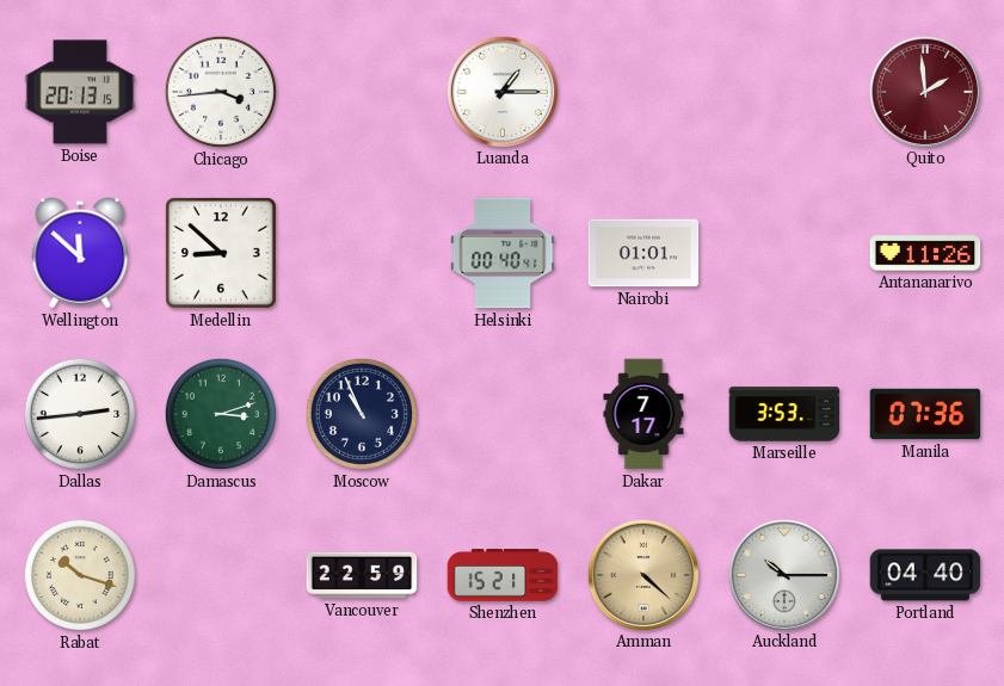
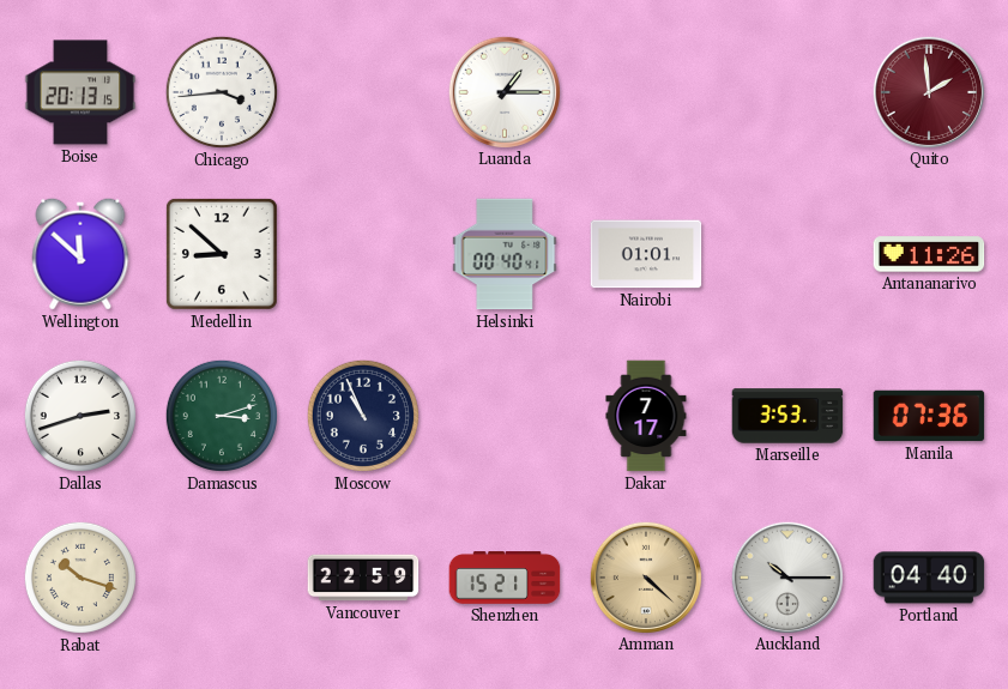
Dallas: 2:44 -> 2:42 (80, 416)
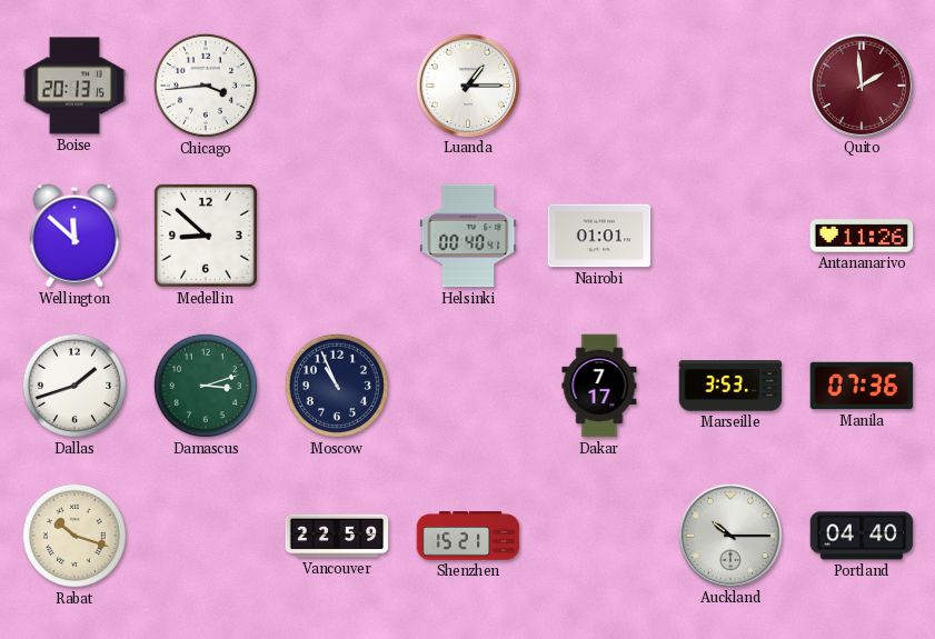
Dallas: 2:42 -> 1:42 (74, 386)
Amman: 4:22 -> none (645, 576)
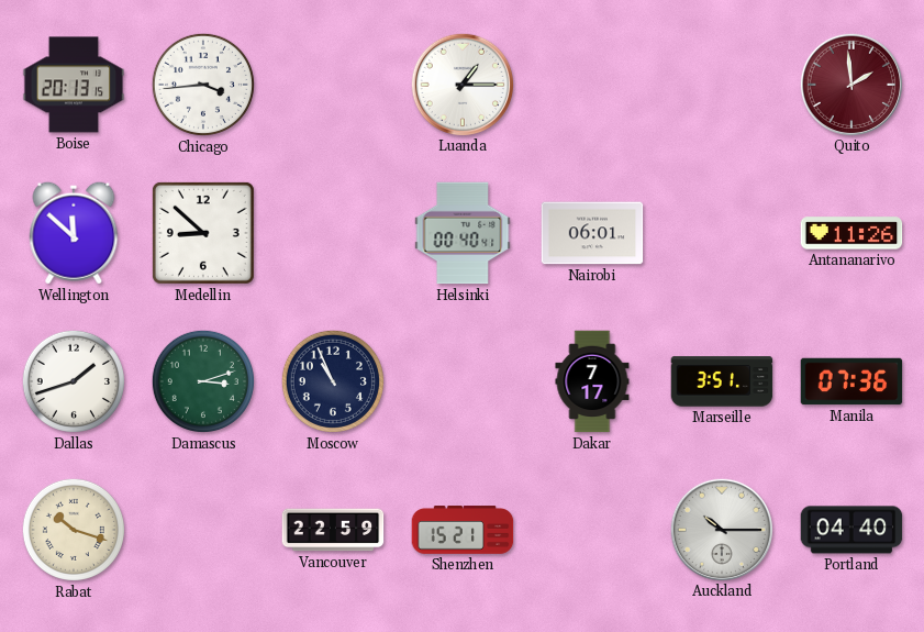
Nairobi: 01:01 -> 06:01 (592, 233)
Marseille: 3:53 -> 3:51 (722, 381)
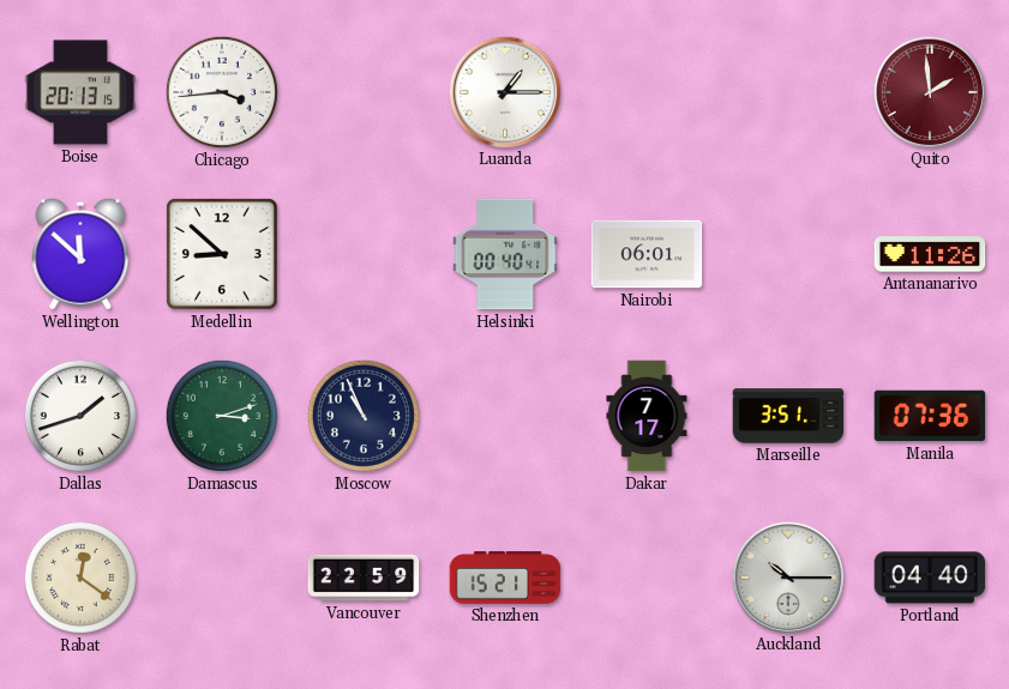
Rabat: 10:18 -> 12:21 (80, 578)
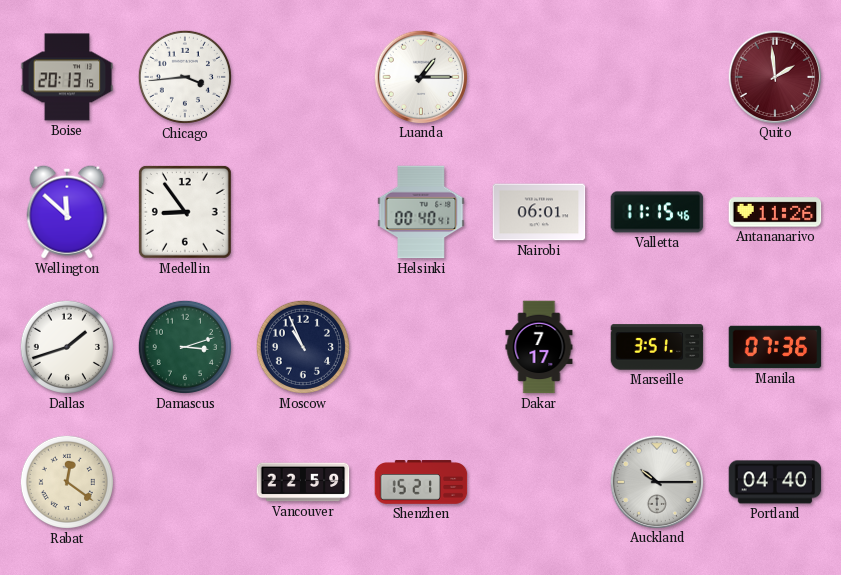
Medellin: 8:52 -> 8:54 (185, 212)
Valletta: none -> 11:15 (657, 212)
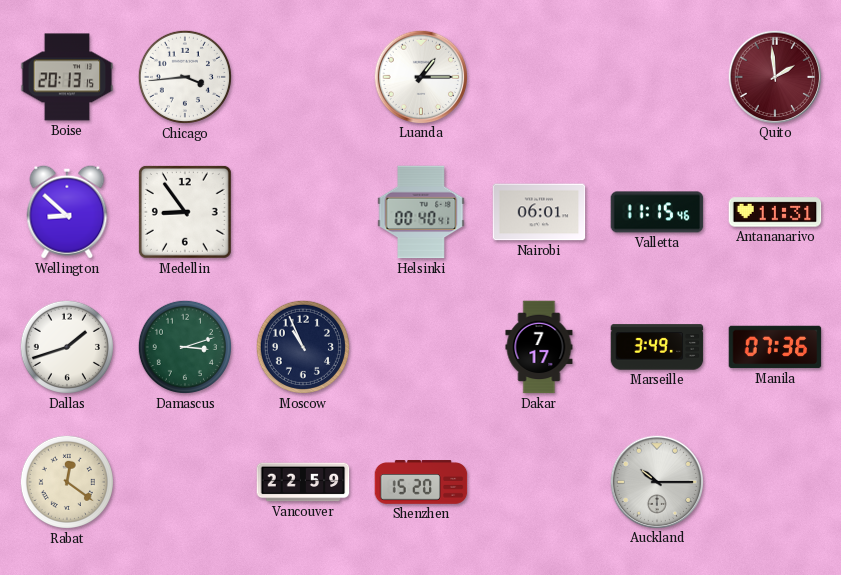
Wellington: 11:52 -> 8:52 (67, 212)
Antananarivo: 11:26 -> 11:31 (775, 212)
Marseille: 3:51 -> 3:49 (657, 347)
Shenzhen: 15:21 -> 15:20 (421, 482)
Portland: 04:40 -> none (775, 482)
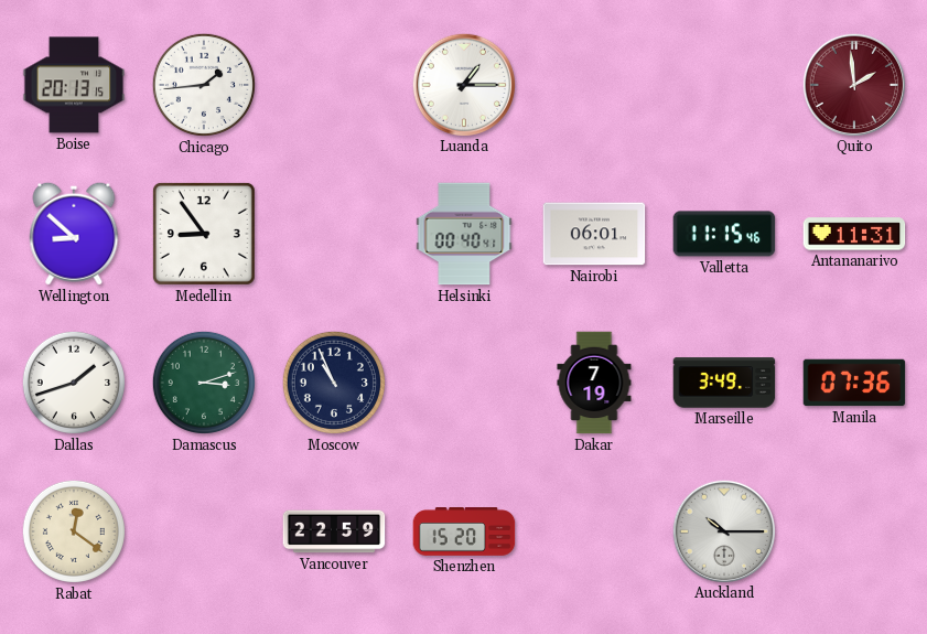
Chicago: 3:44 -> 1:44 (204, 85)
Dakar: 7:17 -> 7:19 (594, 383)
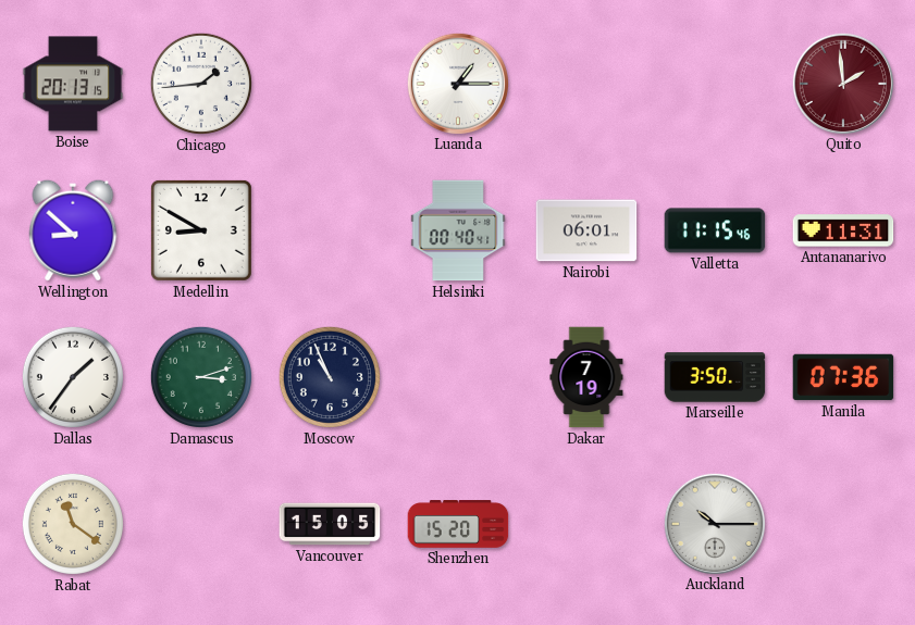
Medellin: 8:54 -> 8:50 (201, 230)
Dallas: 1:42 -> 1:36 (73, 377)
Marseille: 3:49 -> 3:50 (715, 377)
Rabat: 12:21 -> 11:21 (73, 524)
Vancouver: 22:59 -> 15:05 (330, 524)
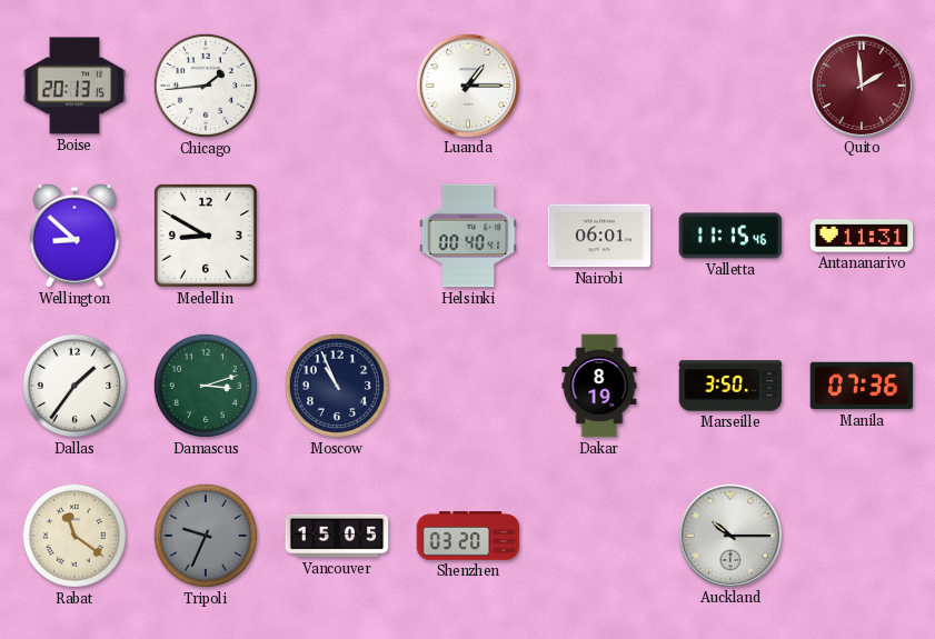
Dakar: 7:19 -> 8:19 (599, 386)
Tripoli: none -> 9:34 (206, 536)
Shenzhen: 15:20 -> 03:20 (468, 536)
